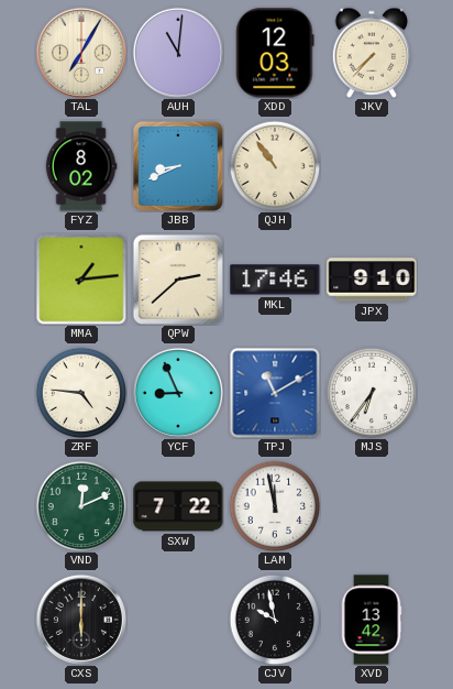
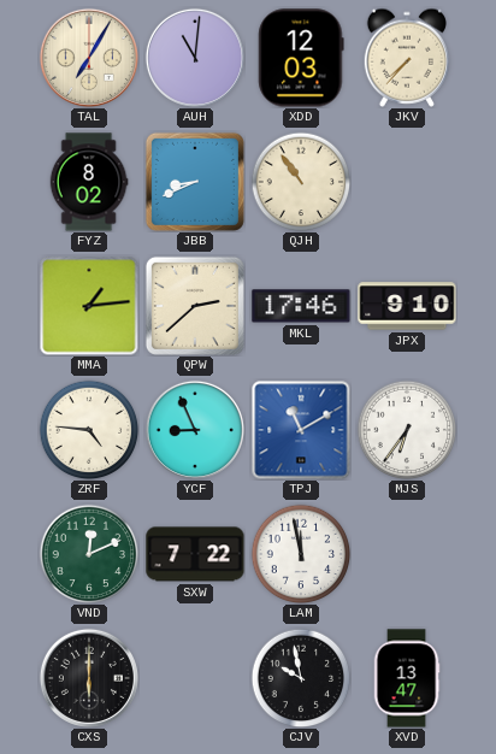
XVD: 13:42 -> 13:47 (407, 678)
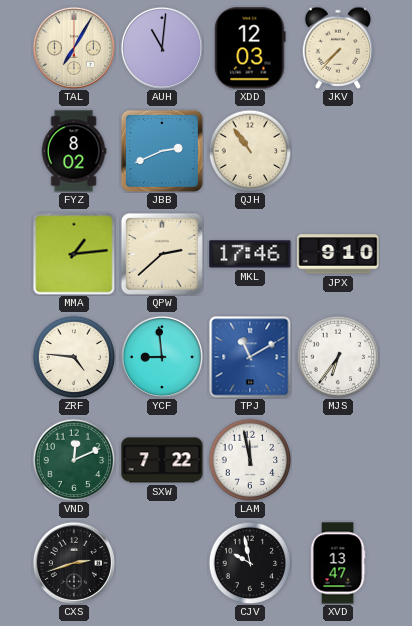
JBB: 8:41 -> 2:41 (162, 151)
YCF: 8:56 -> 8:59 (162, 357)
CXS: 6:00 -> 2:42 (74, 563)
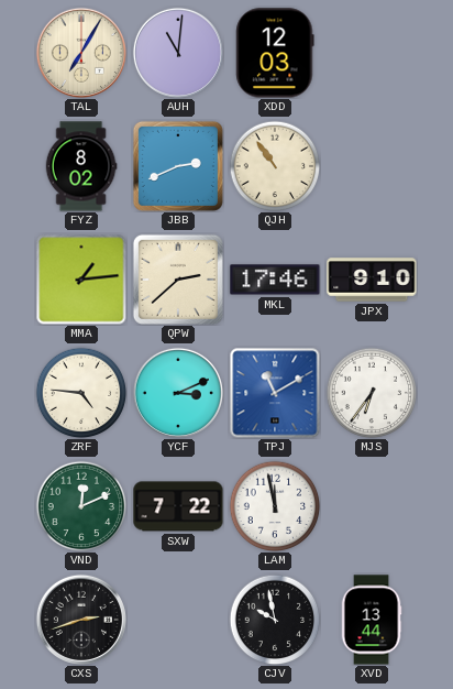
JKV: 7:37 -> none (338, 48)
YCF: 8:59 -> 3:11 (178, 393)
XVD: 13:47 -> 13:44 (372, 620)
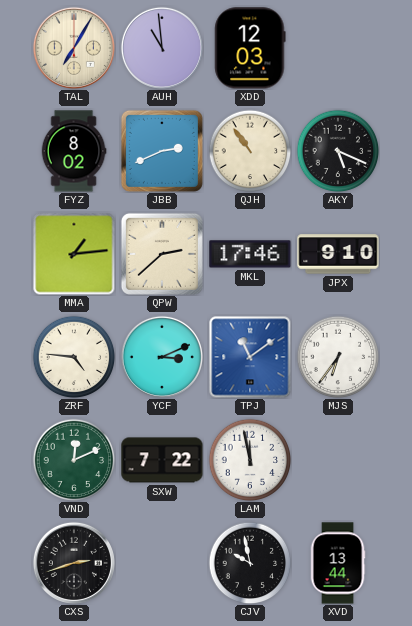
AUH: 11:01 -> 10:59 (162, 48)
AKY: none -> 5:19 (338, 151)
TPJ: 11:10 -> 11:09 (250, 357)
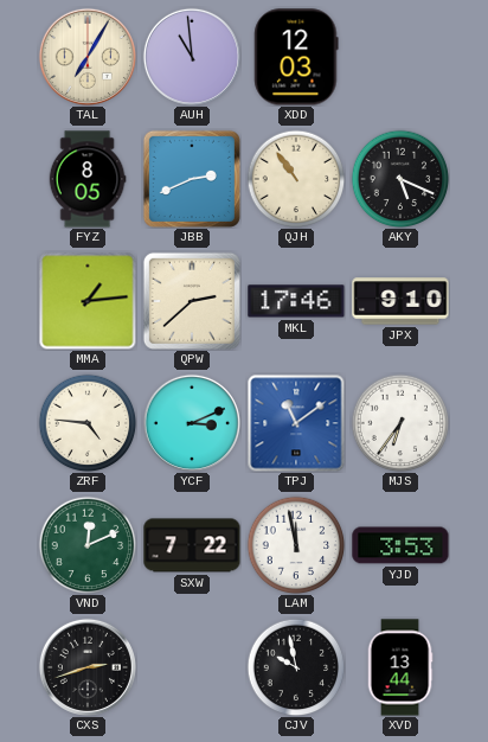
FYZ: 8:02 -> 8:05 (88, 179)
YJD: none -> 3:53 (400, 545)
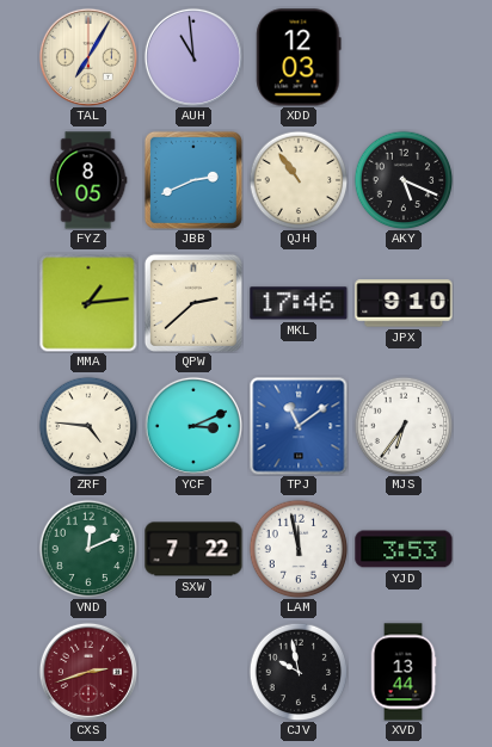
CXS dial: black -> burgundy (88, 672)
